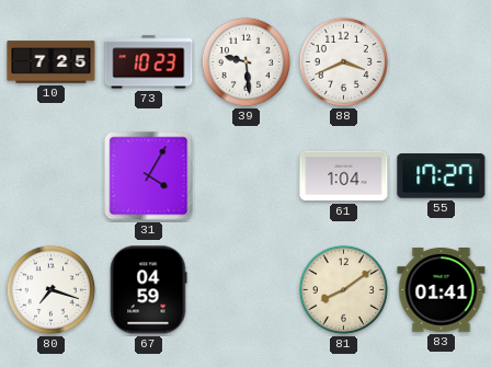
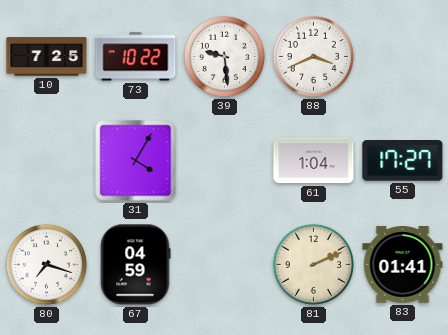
73: 10:23 -> 10:22 (136, 57)
81: 8:09 -> 2:11 (313, 264)
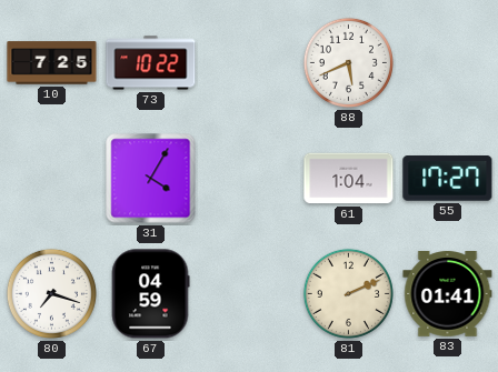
39: 9:29 -> none (224, 56)
88: 3:41 -> 5:41 (348, 62)
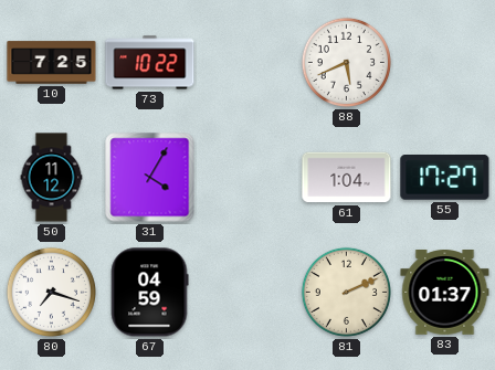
50: none -> 11:12 (52, 178)
83: 01:41 -> 01:37 (445, 293)
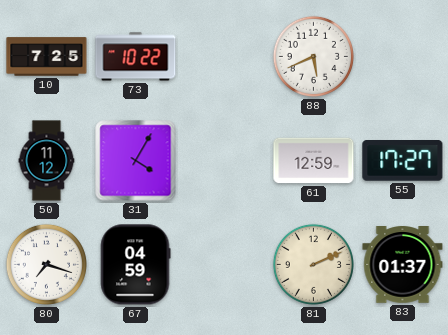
61: 1:04 -> 12:59 (314, 161)
